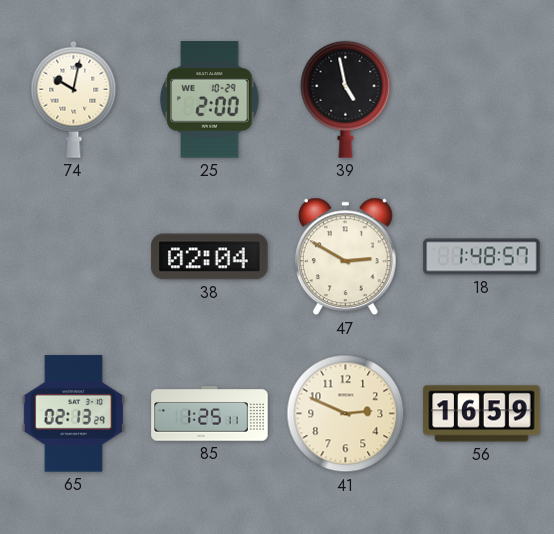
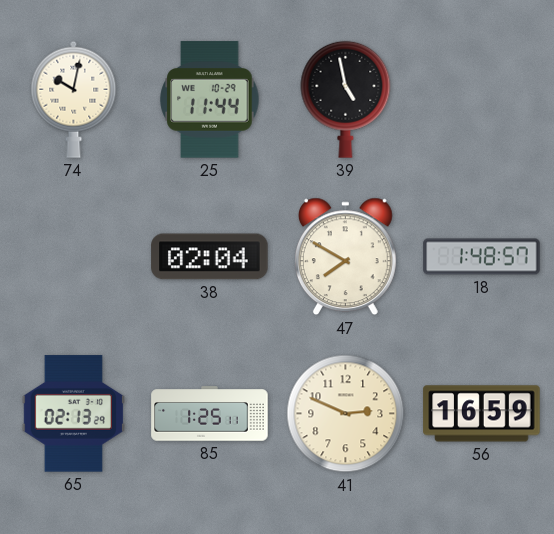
25: 2:00 -> 11:44 (210, 100)
47: 2:50 -> 7:50 (345, 257)
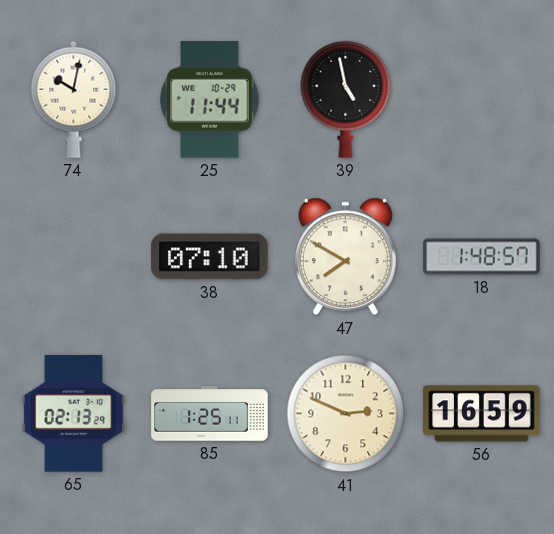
38: 02:04 -> 07:10 (210, 257)
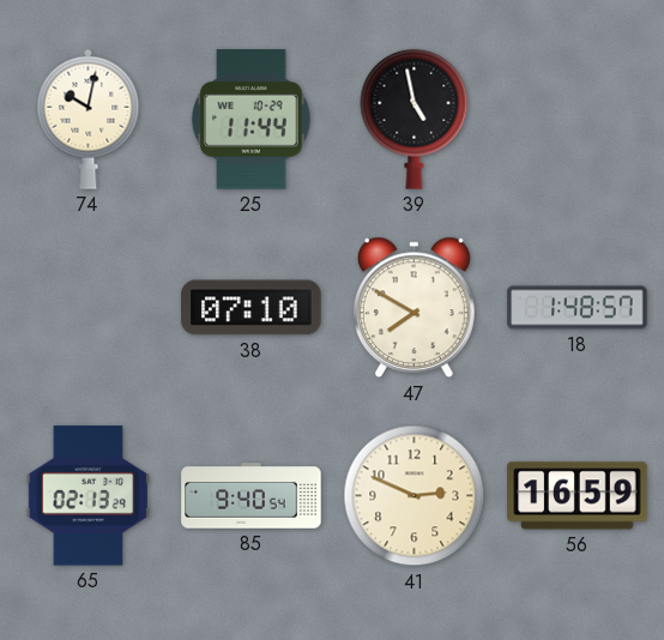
85: 1:25 -> 9:40 (252, 496)
